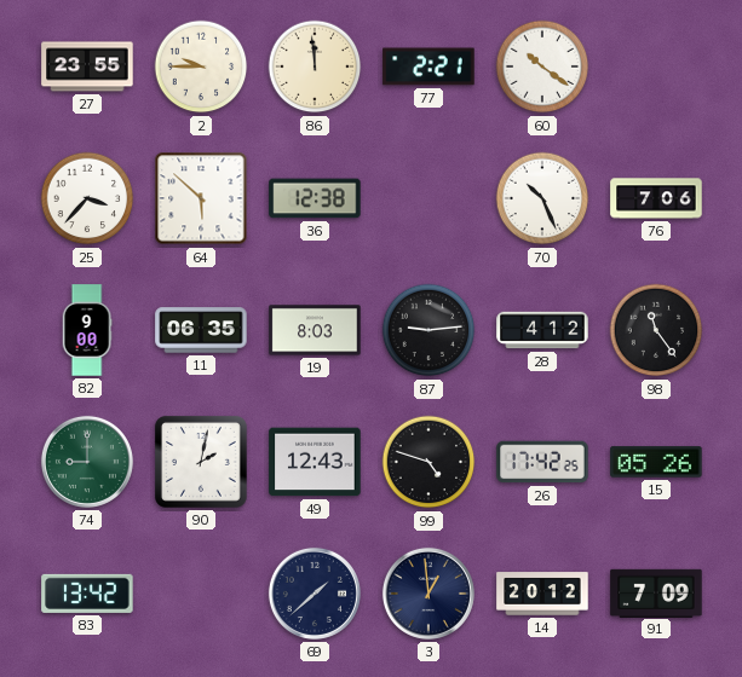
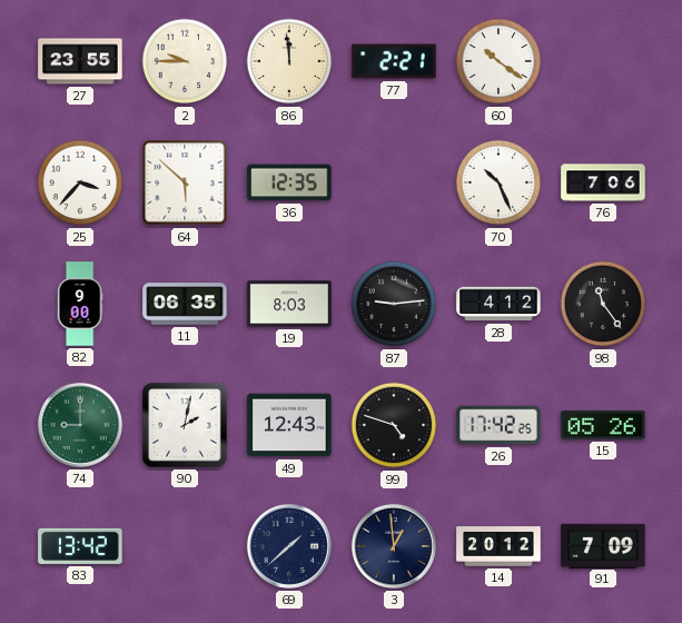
36: 12:38 -> 12:35 (289, 182)
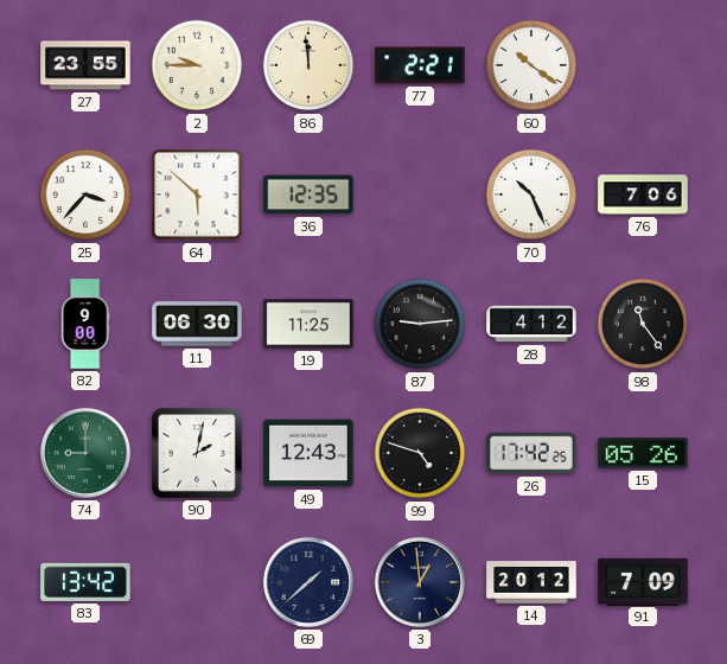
11: 06:35 -> 06:30 (197, 324)
19: 8:03 -> 11:25 (308, 324)
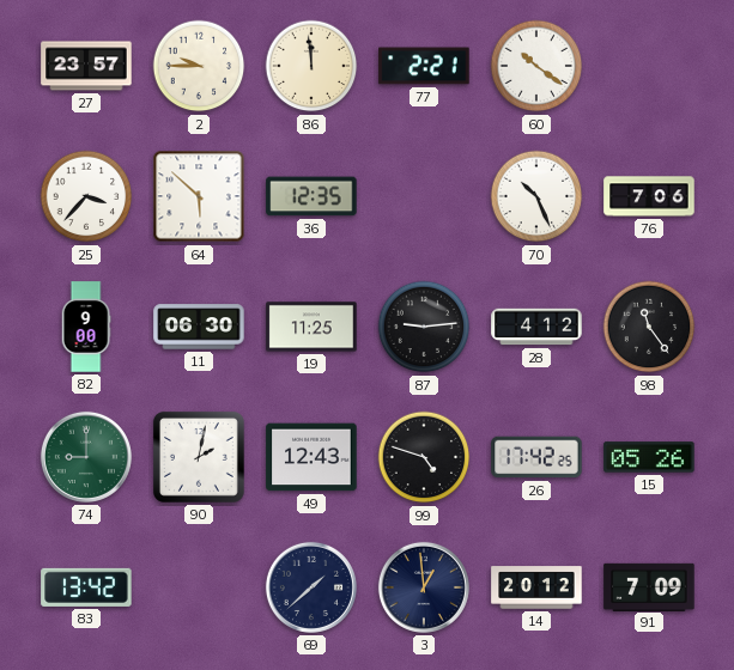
27: 23:55 -> 23:57 (86, 66)
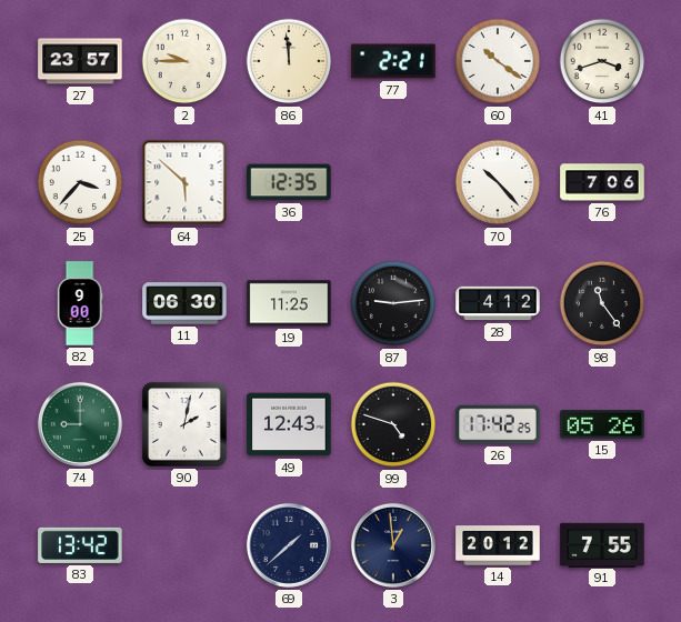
41: none -> 3:42 (602, 61)
70: 10:26 -> 10:23 (498, 182)
91: 7:09 -> 7:55 (602, 544)
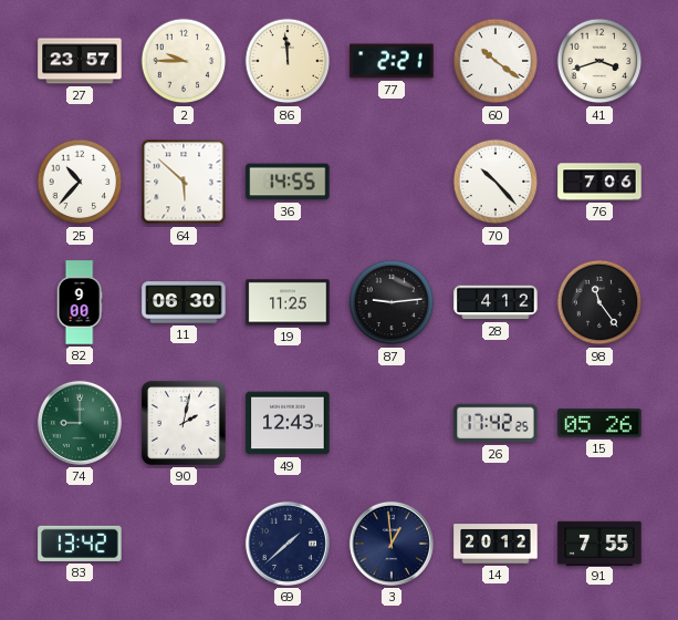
25: 3:37 -> 10:37 (80, 182)
36: 12:35 -> 14:55 (288, 182)
99: 4:48 -> none (393, 424)
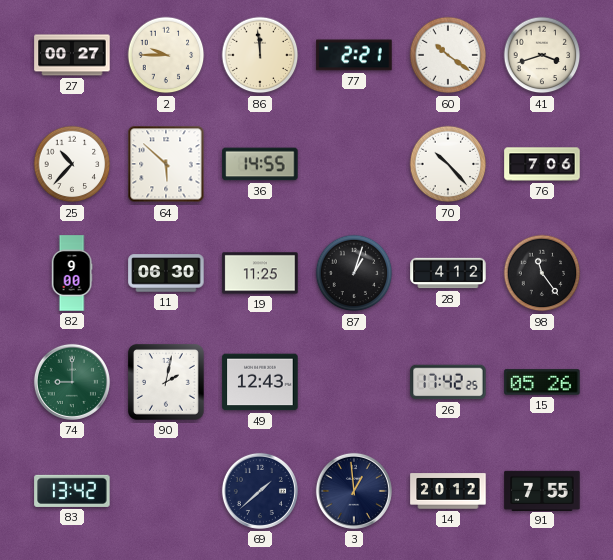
27: 23:57 -> 00:27 (72, 55)
87: 9:14 -> 1:03 (354, 273)
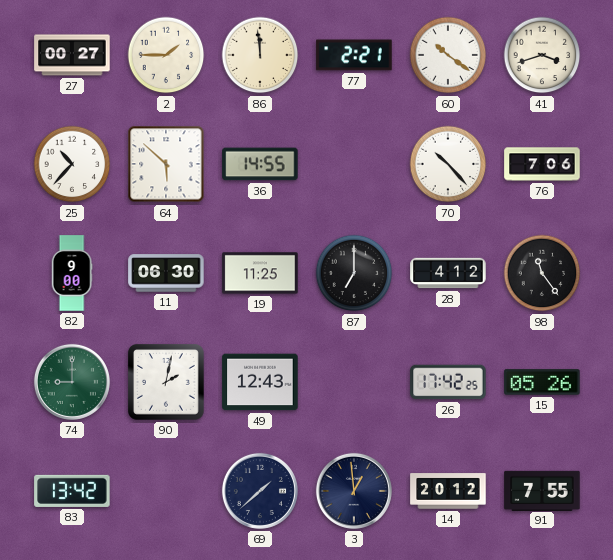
2: 9:45 -> 1:45 (166, 55)
87: 1:03 -> 7:00 (354, 273)
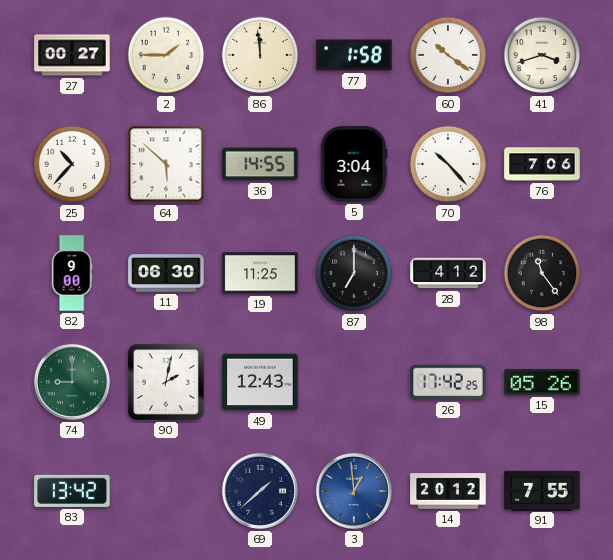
77: 2:21 -> 1:58 (354, 55)
5: none -> 3:04 (354, 164)
3 dial: navy -> blue (354, 491)
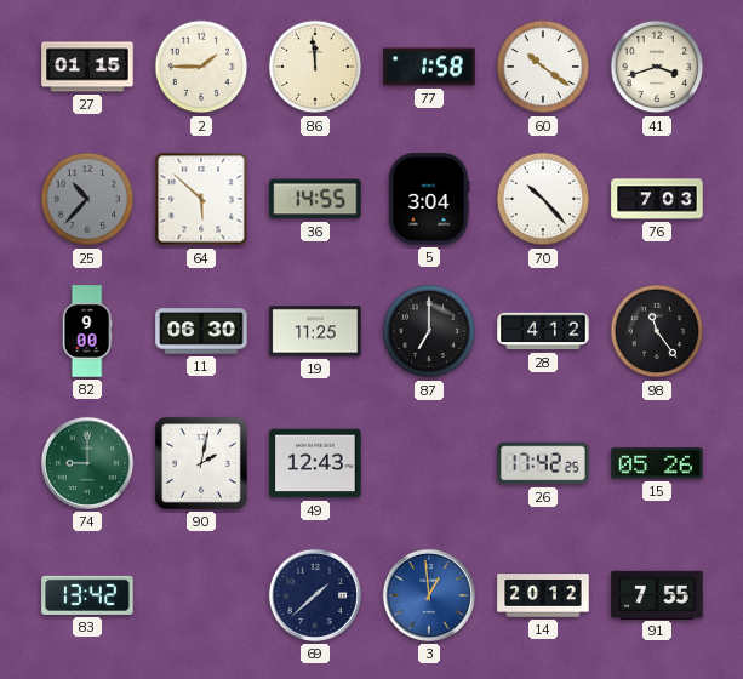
27: 00:27 -> 01:15 (87, 67)
25 dial: white -> grey (87, 199)
76: 7:06 -> 7:03 (657, 199)
